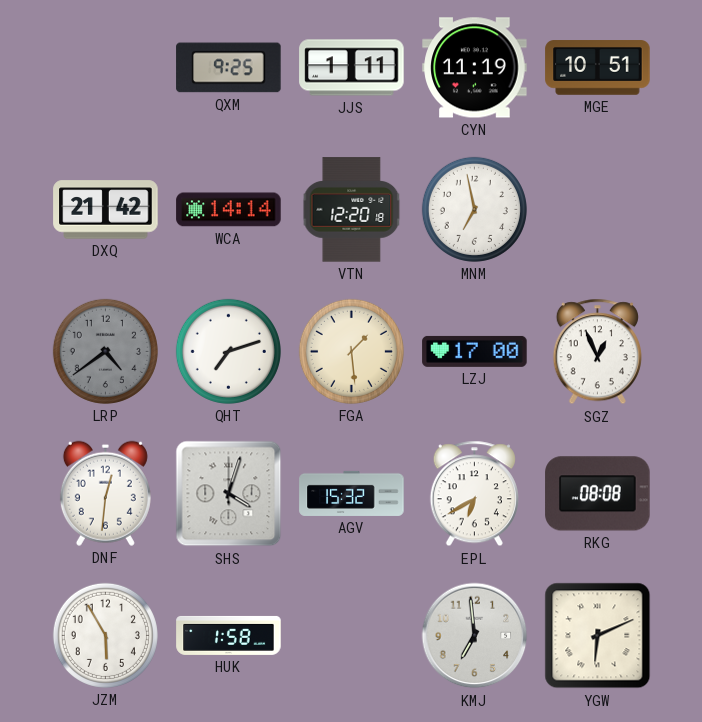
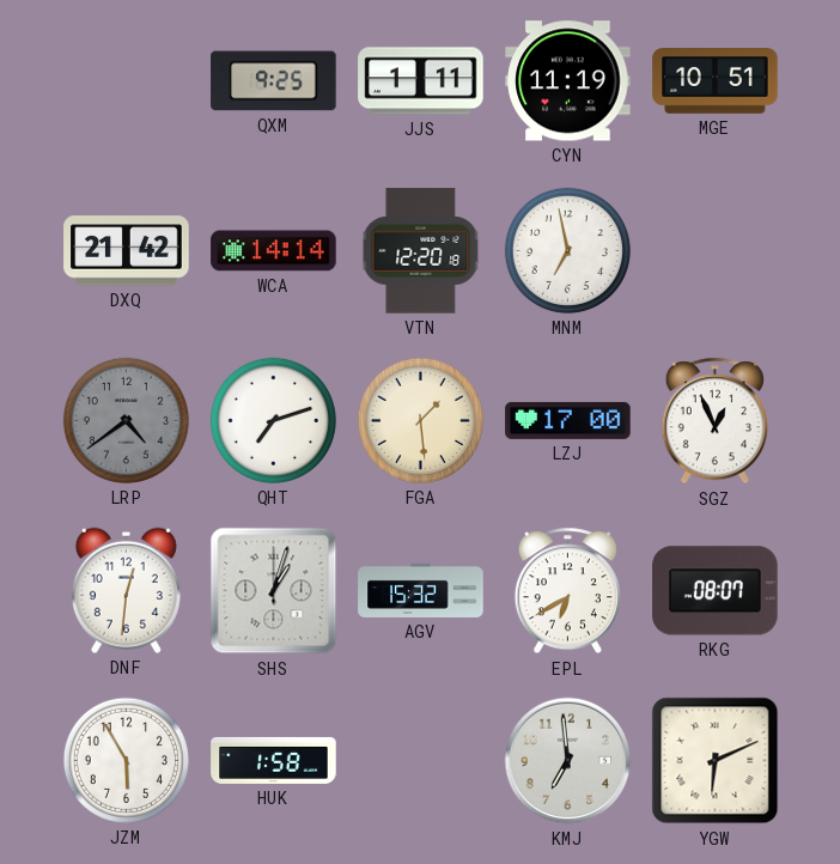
SHS: 4:03 -> 1:03 (274, 591)
RKG: 08:08 -> 08:07 (716, 591)
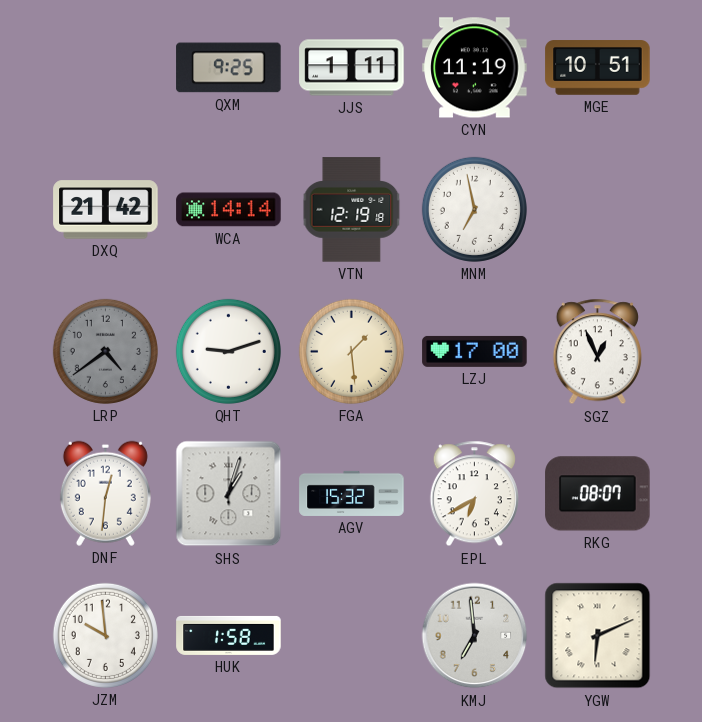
VTN: 12:20 -> 12:19 (352, 210)
QHT: 7:12 -> 9:12 (228, 351)
JZM: 5:55 -> 9:59 (105, 635)
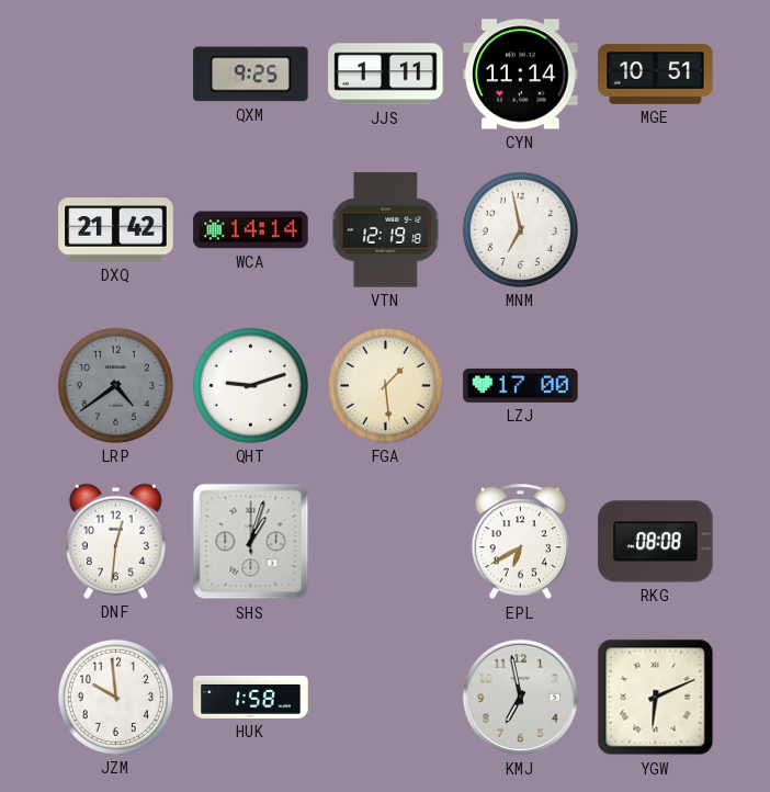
CYN: 11:19 -> 11:14 (521, 75)
SGZ: 12:56 -> none (597, 352)
AGV: 15:32 -> none (352, 493)
RKG: 08:07 -> 08:08 (656, 542)
KMJ: 6:59 -> 6:58 (521, 698)
